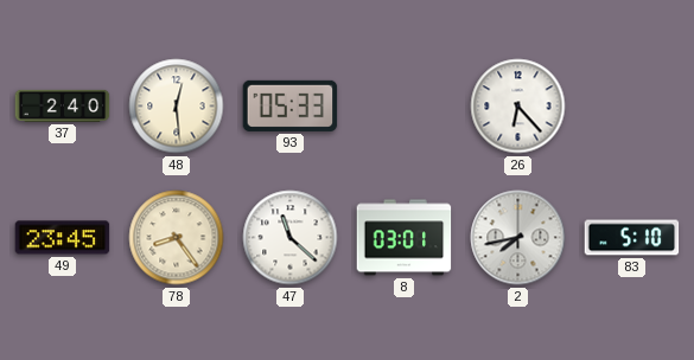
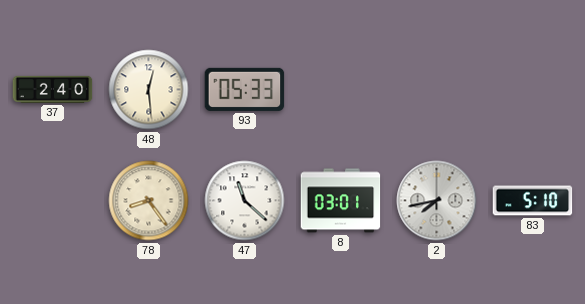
26: 6:23 -> none (518, 107)
49: 23:45 -> none (63, 238)
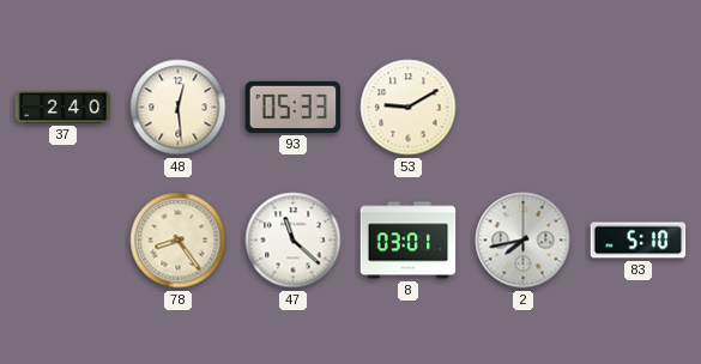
53: none -> 9:10 (409, 108)
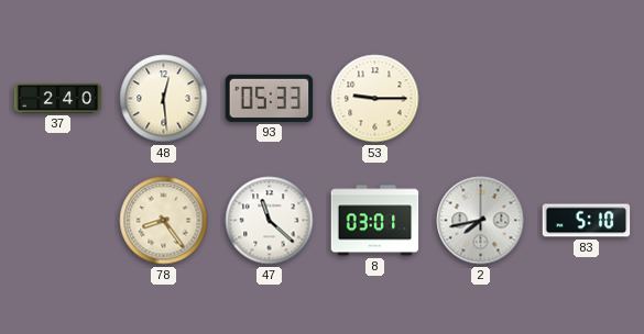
53: 9:10 -> 9:15 (375, 99)
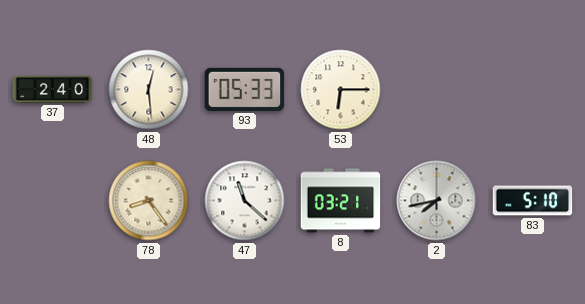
53: 9:15 -> 6:15 (341, 90)
8: 03:01 -> 03:21 (341, 201)
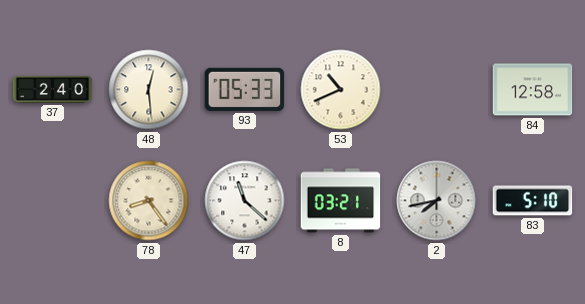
53: 6:15 -> 10:41 (341, 90)
84: none -> 12:58 (533, 90)
